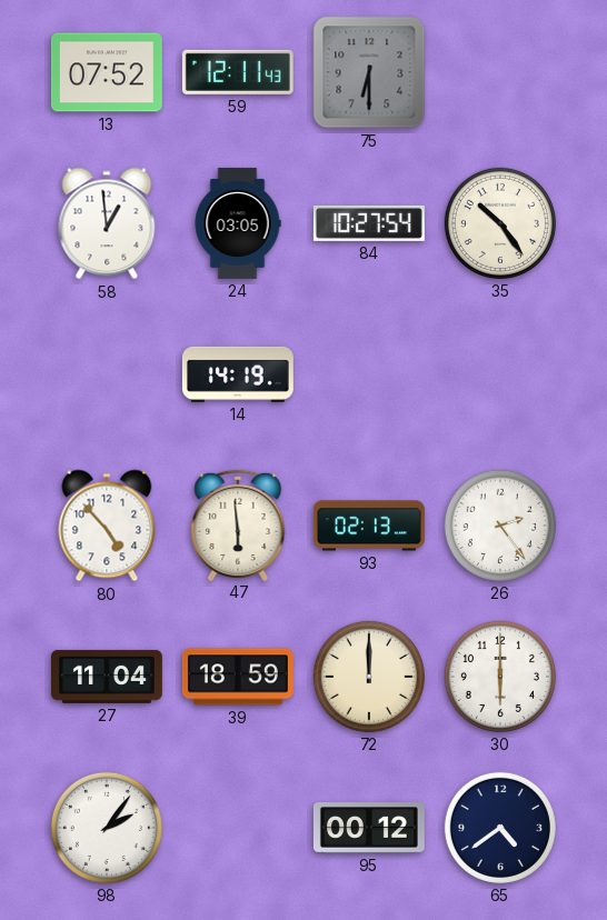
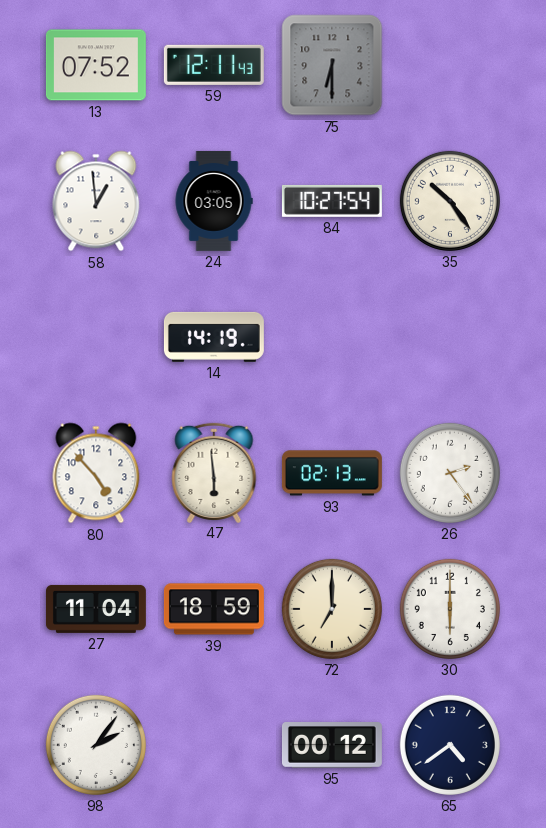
72: 12:00 -> 7:00 (332, 609)
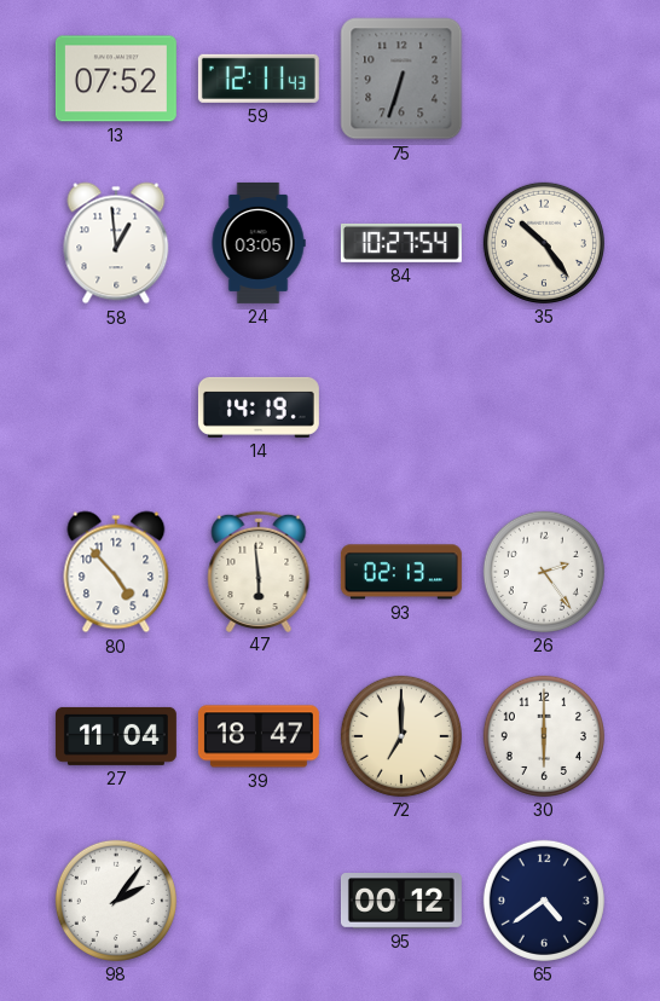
75: 6:30 -> 6:33 (401, 79)
39: 18:59 -> 18:47 (259, 736)
